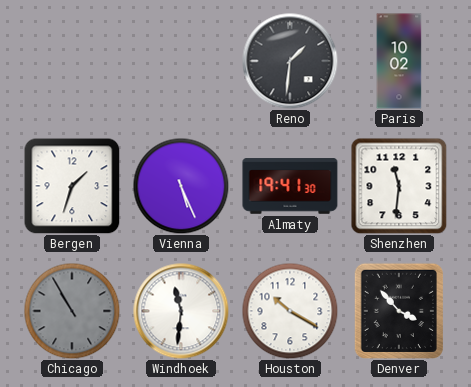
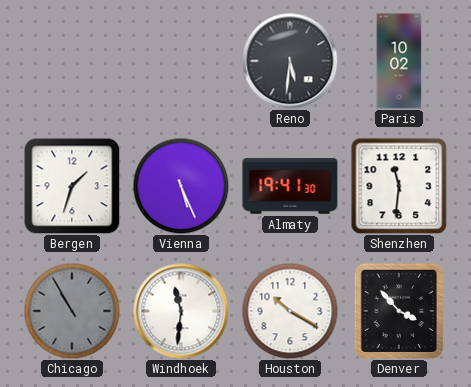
Reno: 1:31 -> 5:31 (290, 61)
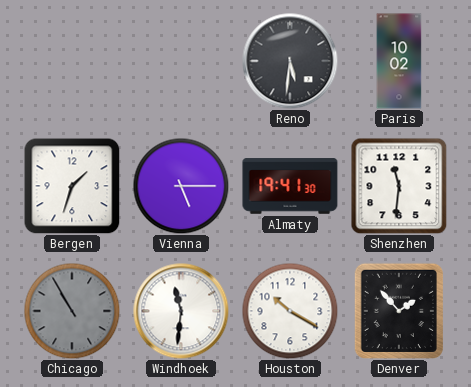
Vienna: 5:26 -> 5:15 (181, 186)
Denver: 3:53 -> 1:53 (399, 310)
